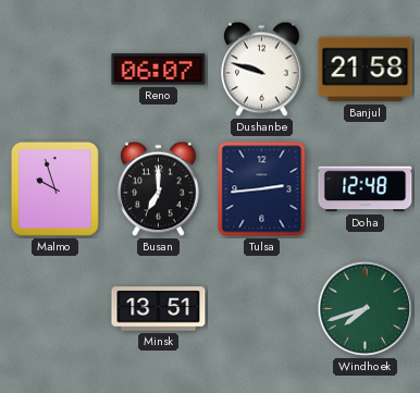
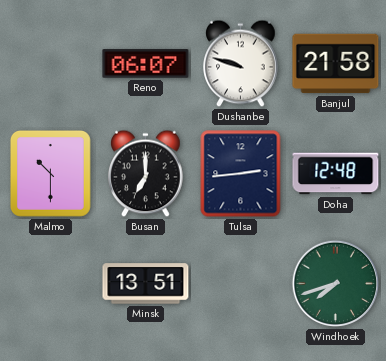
Malmo: 9:57 -> 10:30 (50, 174)
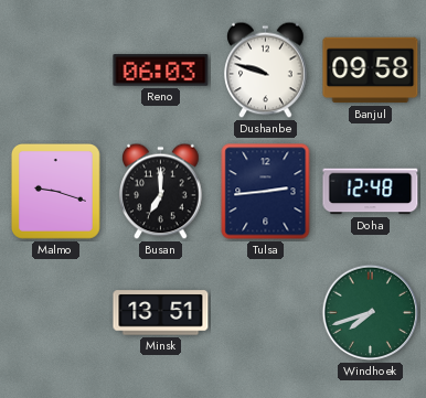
Reno: 06:07 -> 06:03 (161, 71)
Banjul: 21:58 -> 09:58 (371, 71)
Malmo: 10:30 -> 9:18 (55, 192)
